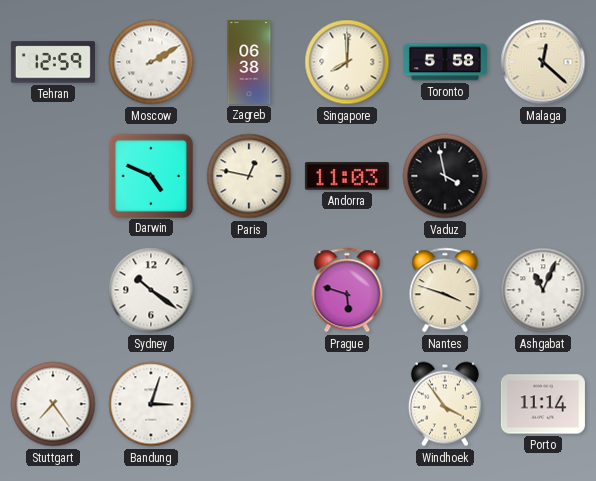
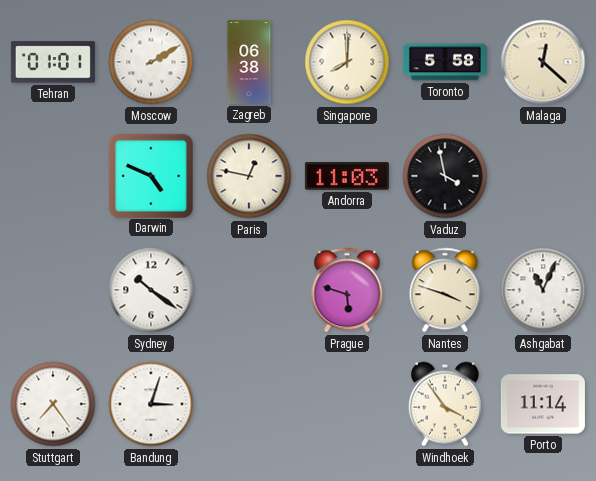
Tehran: 12:59 -> 01:01 (53, 62)
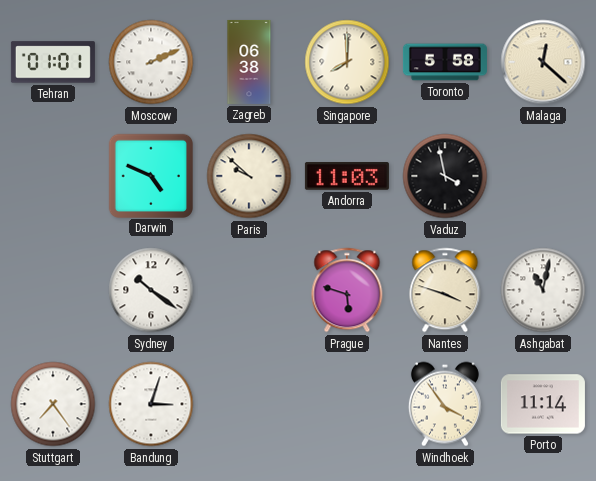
Moscow: 2:10 -> 2:11 (151, 62)
Paris: 12:47 -> 9:52 (249, 176)
Ashgabat: 11:04 -> 11:02 (543, 290)
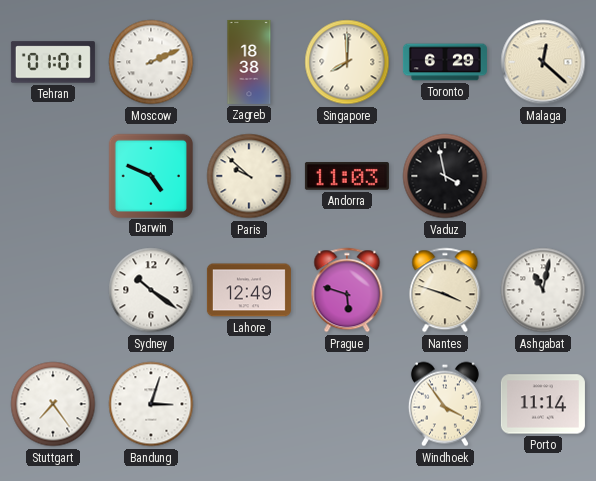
Zagreb: 06:38 -> 18:38 (249, 62)
Toronto: 5:58 -> 6:29 (445, 62)
Lahore: none -> 12:49 (249, 290)
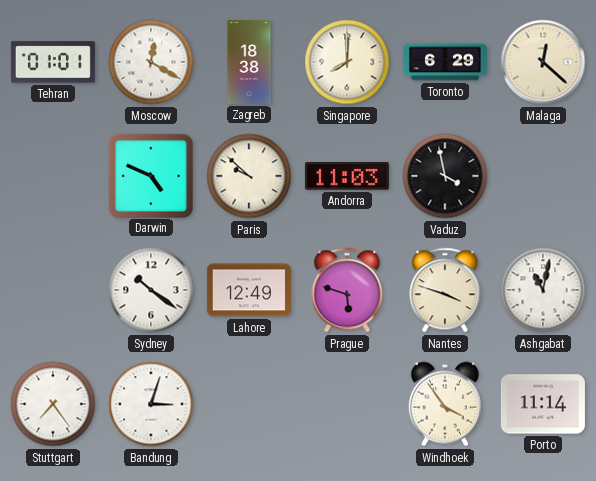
Moscow: 2:11 -> 12:20 (151, 62)
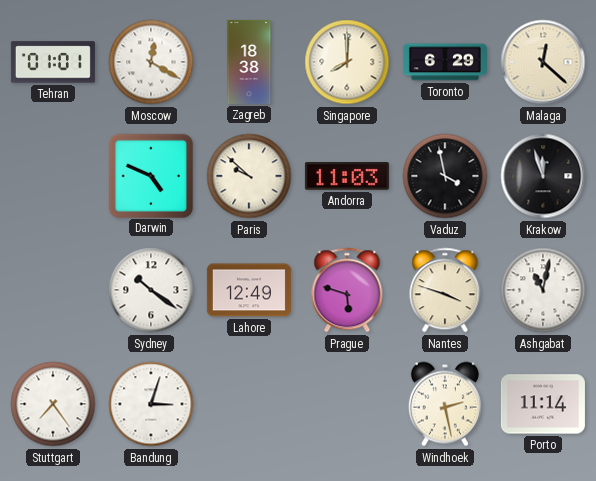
Krakow: none -> 11:57 (543, 176)
Windhoek: 3:54 -> 2:28 (445, 404)
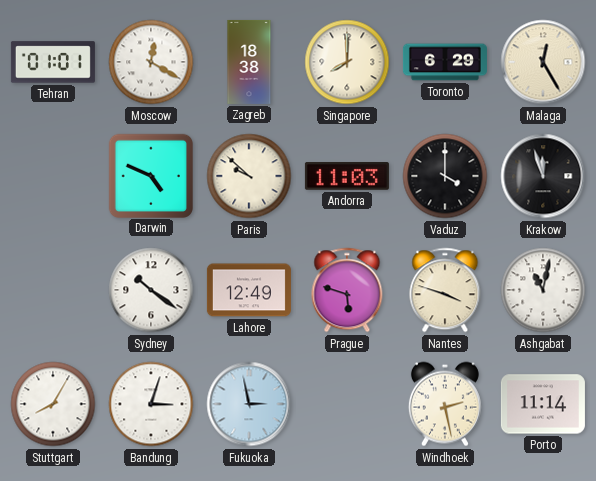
Malaga: 12:22 -> 12:25 (543, 62)
Vaduz: 3:58 -> 4:00 (445, 176)
Stuttgart: 7:24 -> 8:05 (53, 404)
Fukuoka: none -> 2:58 (249, 404)
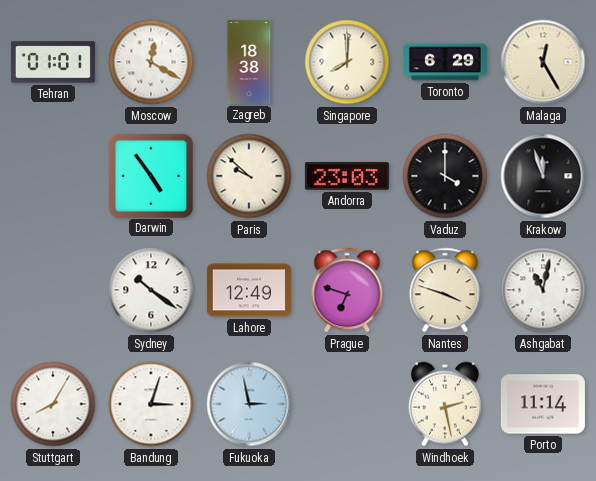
Darwin: 4:49 -> 4:54 (150, 175)
Andorra: 11:03 -> 23:03 (347, 176)
Prague: 5:48 -> 6:48 (347, 290)
